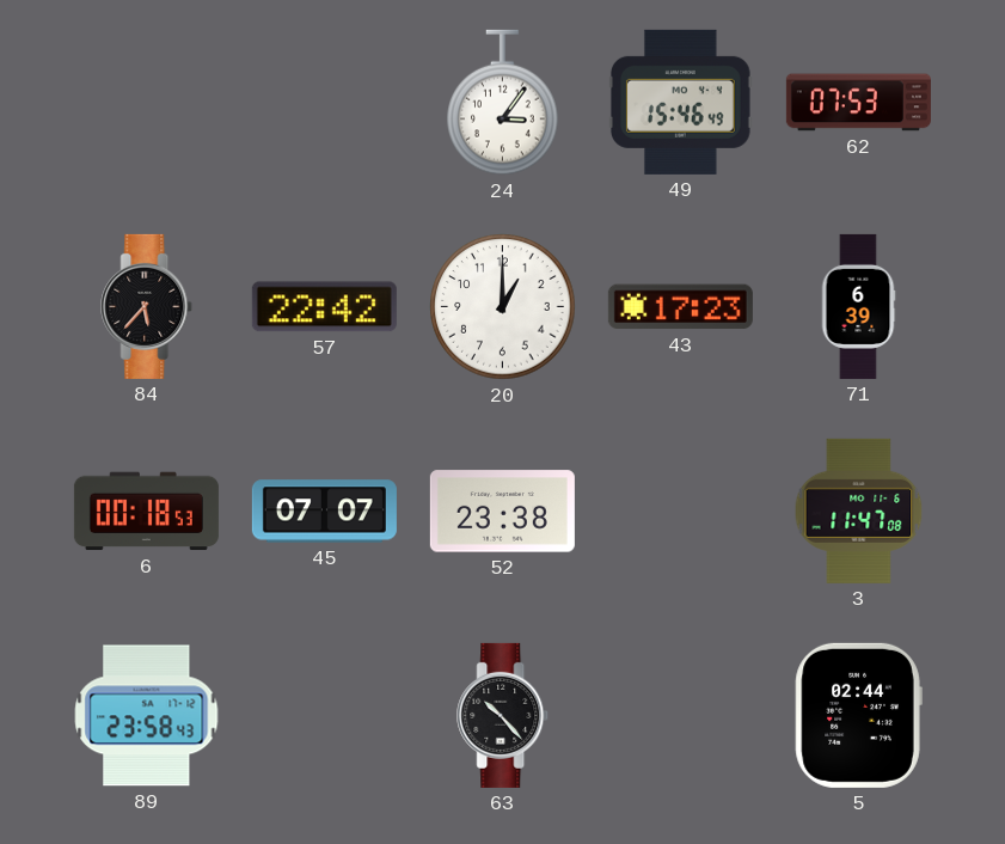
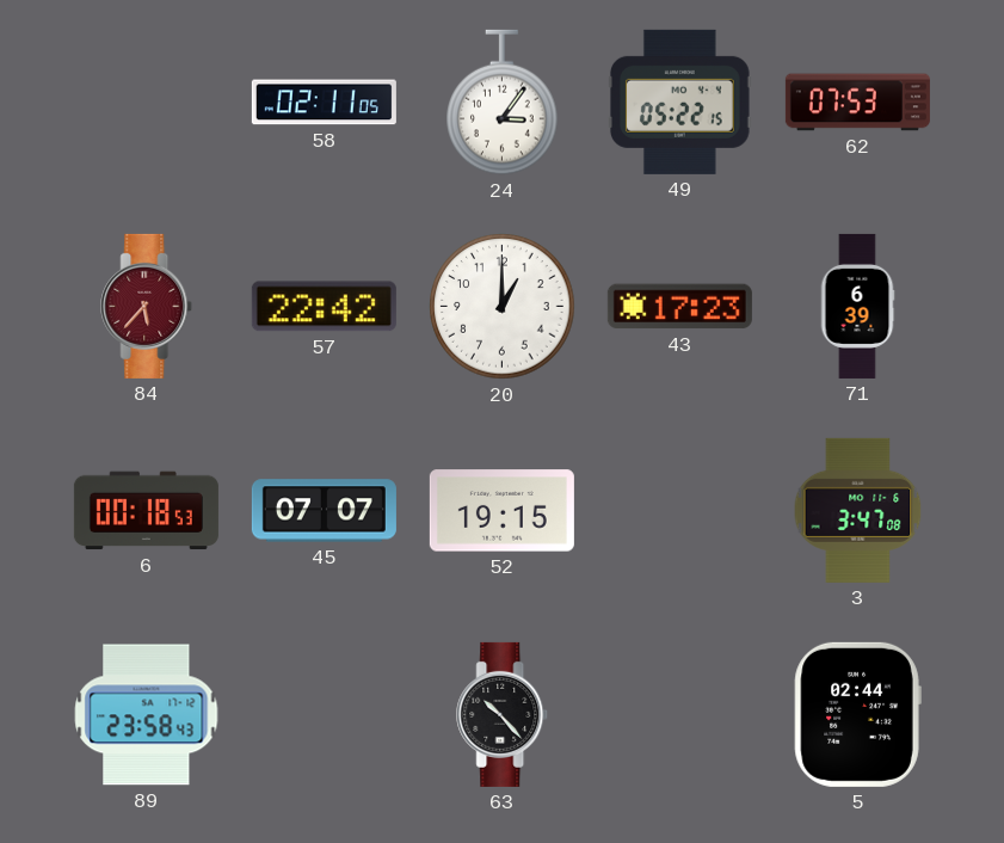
58: none -> 02:11 (324, 103)
49: 15:46 -> 05:22 (680, 101)
84 dial: black -> burgundy (147, 306)
52: 23:38 -> 19:15 (501, 511)
3: 11:47 -> 3:47 (858, 510)
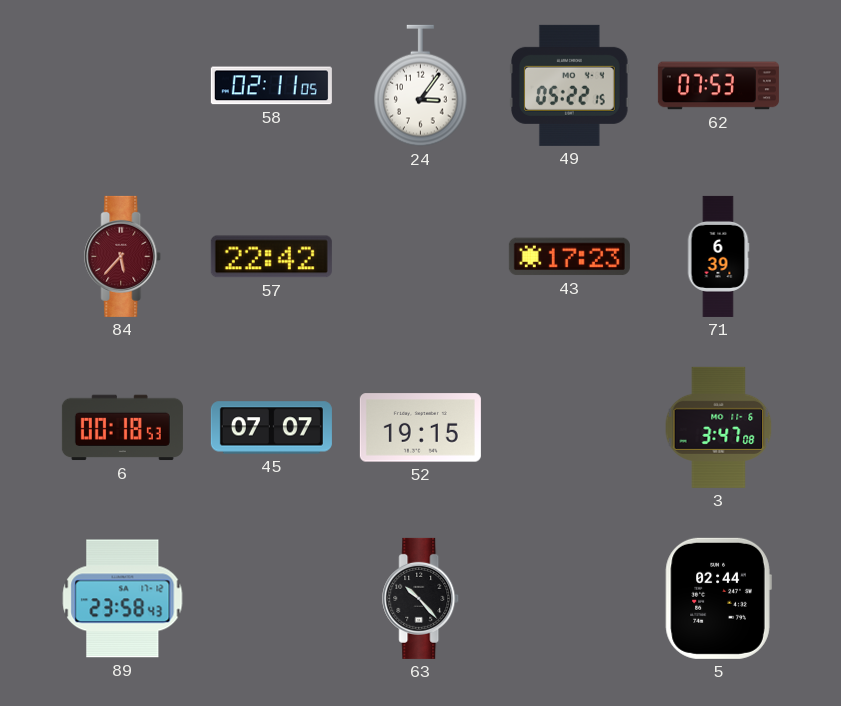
20: 1:00 -> none (503, 307)
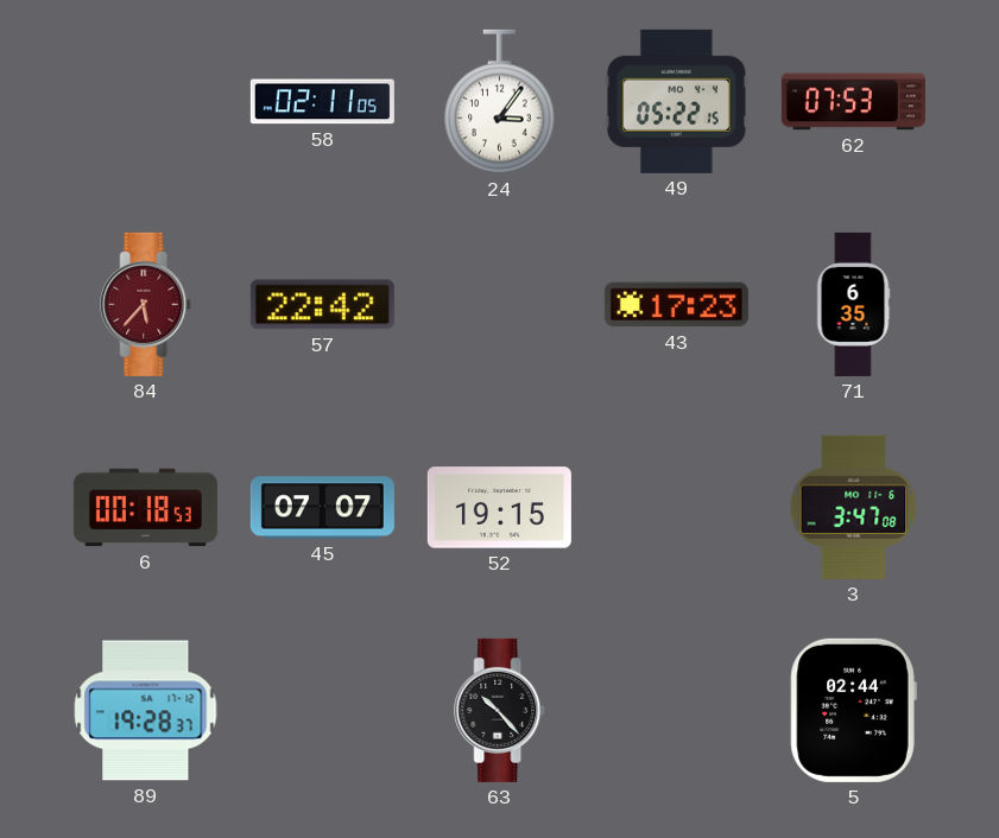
71: 6:39 -> 6:35 (853, 304)
89: 23:58 -> 19:28 (146, 711)
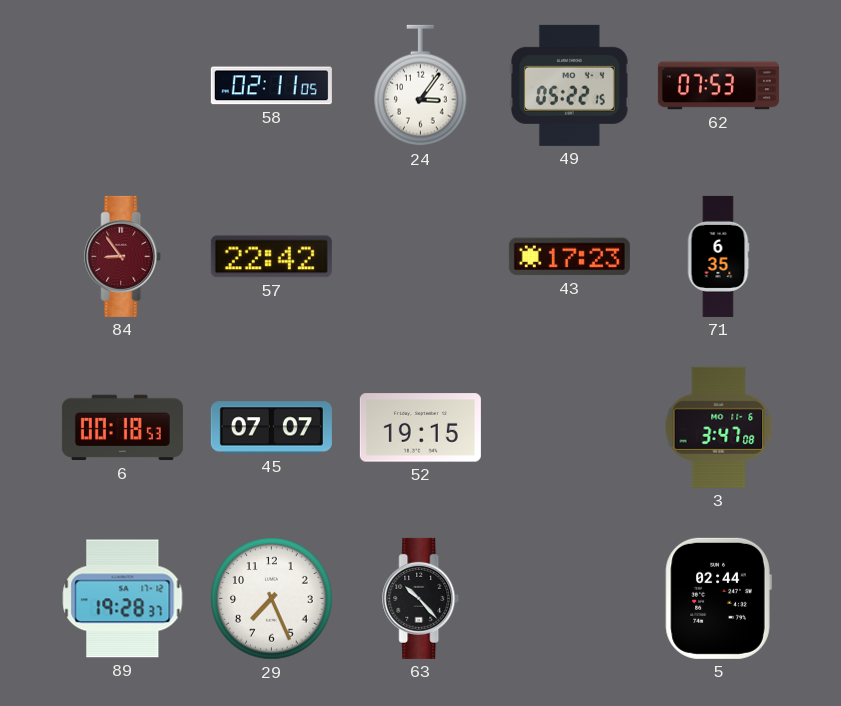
84: 5:37 -> 8:54 (123, 256)
29: none -> 7:26 (272, 599)
